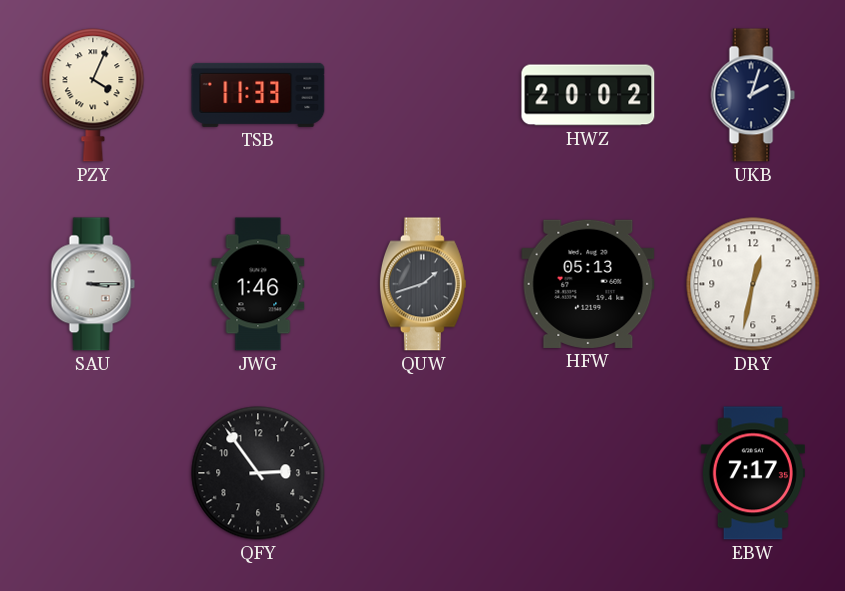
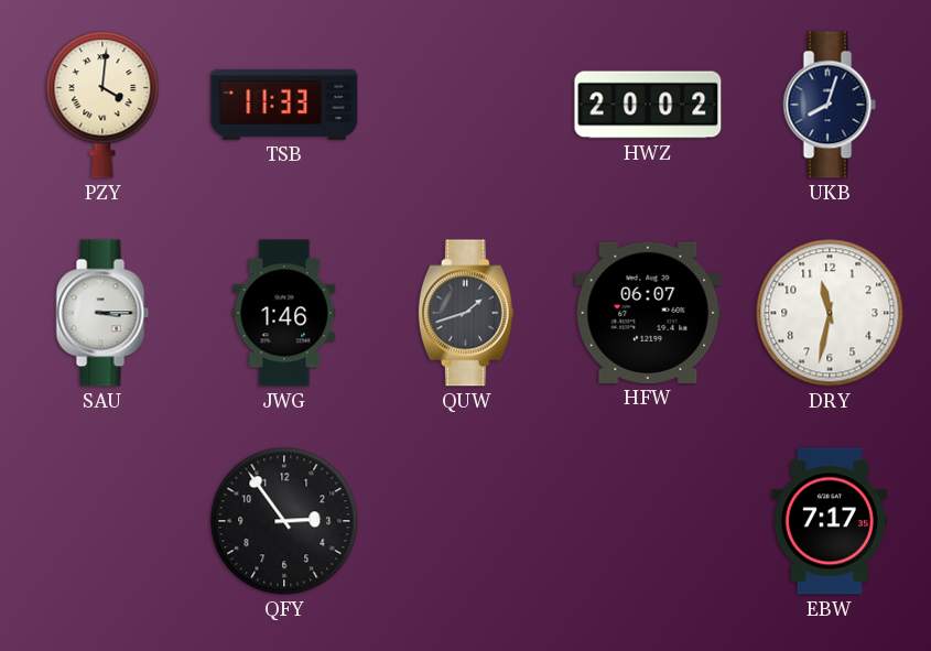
PZY: 4:04 -> 4:01 (102, 105)
UKB: 2:03 -> 8:03 (830, 105)
HFW: 05:13 -> 06:07 (648, 313)
DRY: 12:32 -> 11:32 (830, 313)
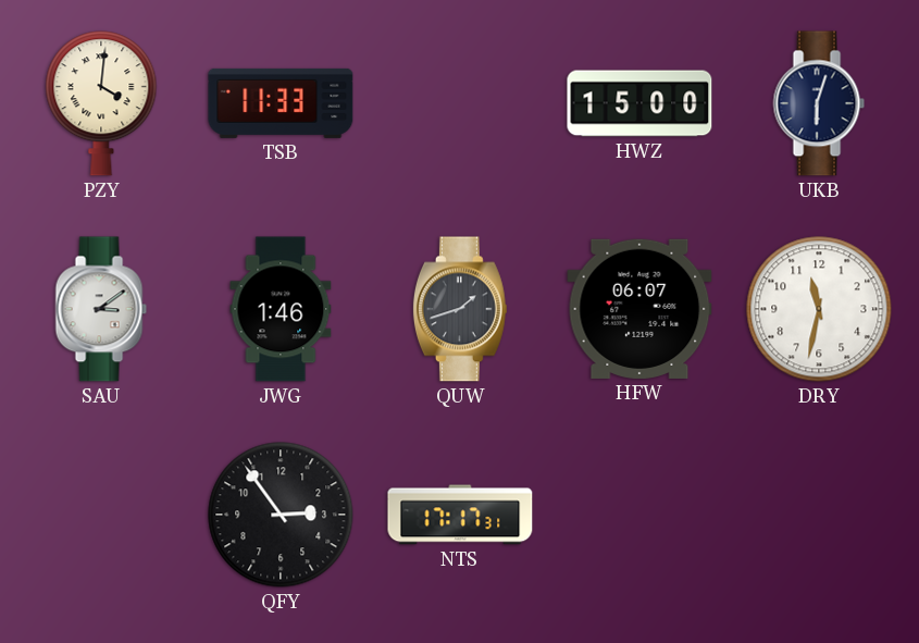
HWZ: 20:02 -> 15:00 (639, 103)
UKB: 8:03 -> 6:03 (819, 103)
SAU: 3:15 -> 3:09 (101, 309)
NTS: none -> 17:17 (460, 515)
EBW: 7:17 -> none (830, 521)
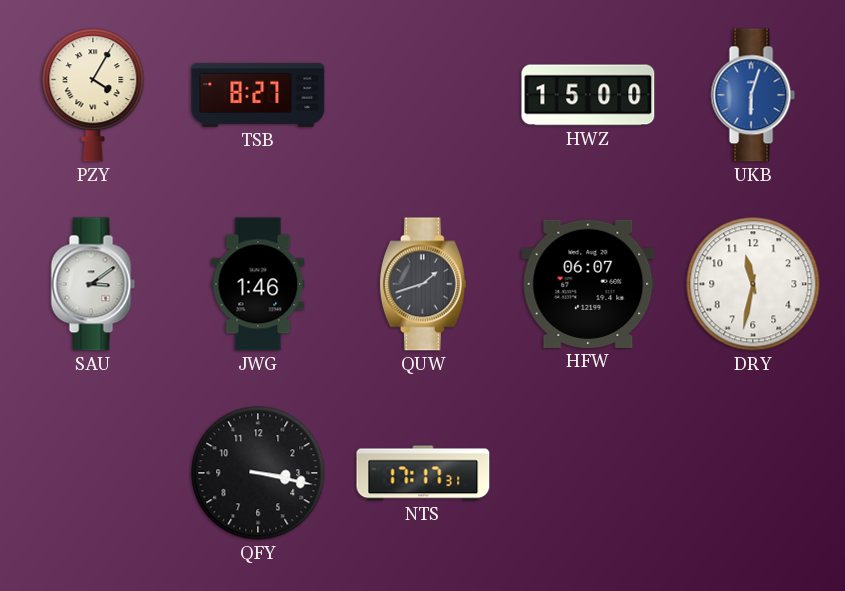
PZY: 4:01 -> 4:05 (93, 95)
TSB: 11:33 -> 8:27 (258, 95)
UKB dial: navy -> blue (753, 95)
QFY: 2:54 -> 3:17 (258, 473)
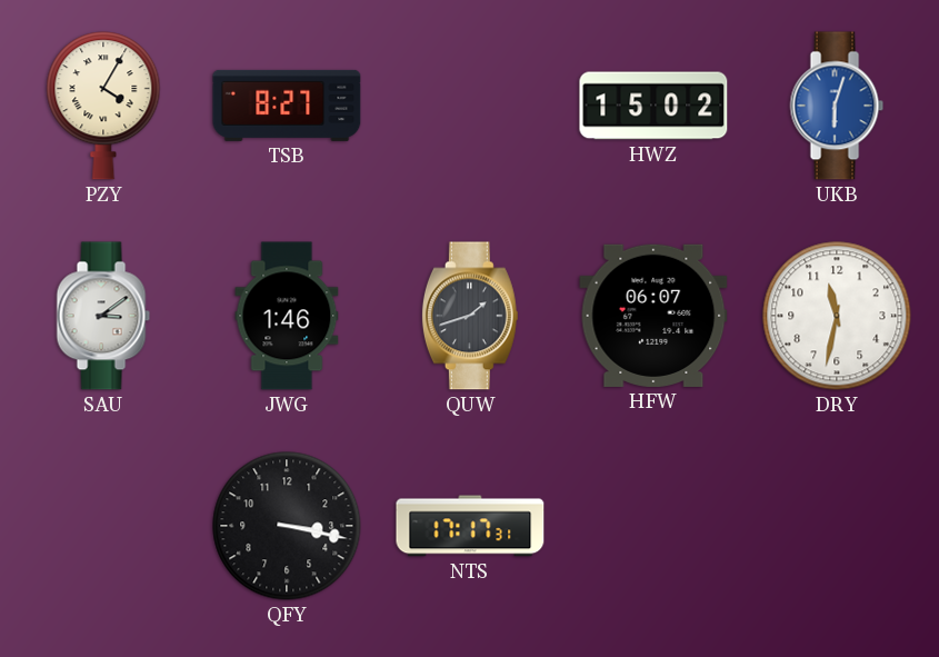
HWZ: 15:00 -> 15:02 (653, 106)
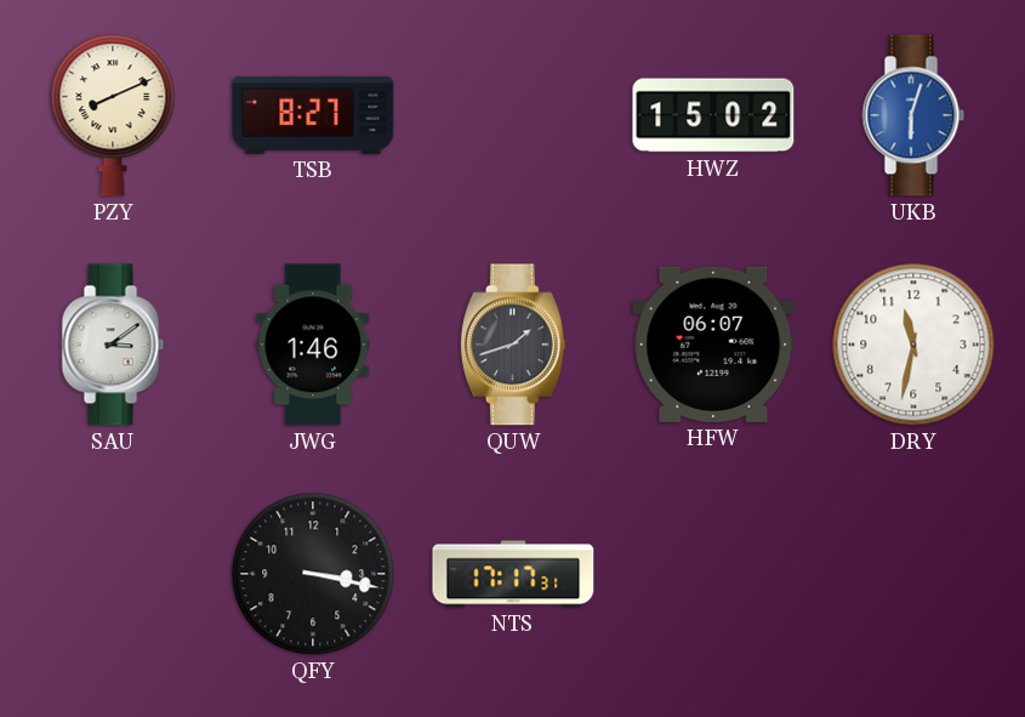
PZY: 4:05 -> 8:11 (113, 115)
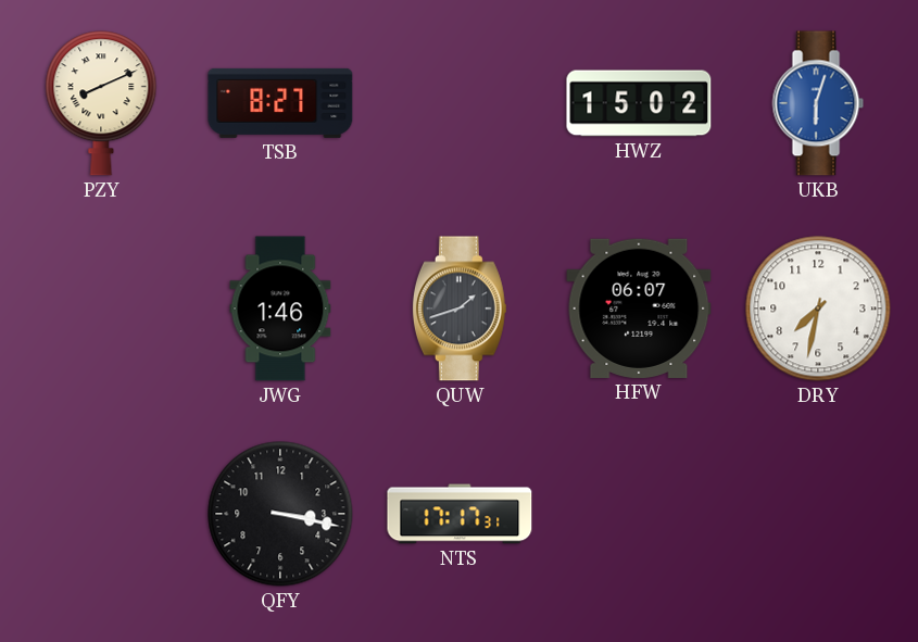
SAU: 3:09 -> none (113, 345)
DRY: 11:32 -> 7:32 (818, 309)
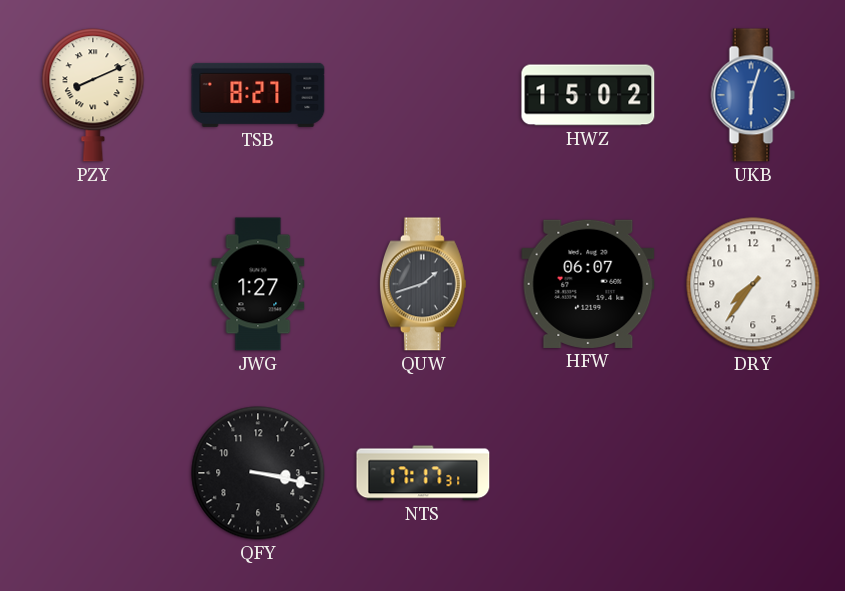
JWG: 1:46 -> 1:27 (258, 284)
DRY: 7:32 -> 7:36 (753, 284)
